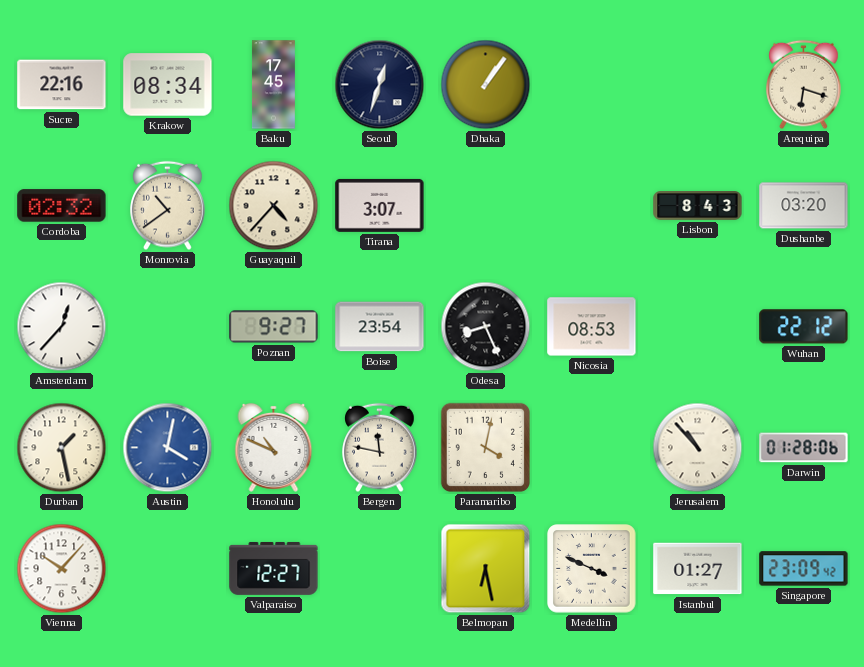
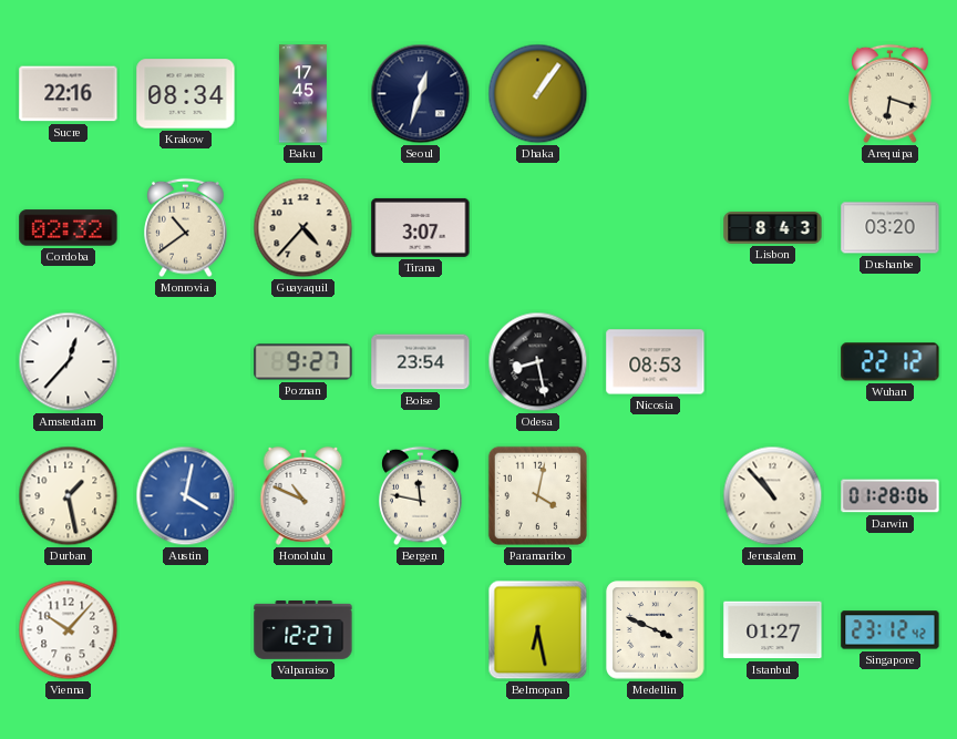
Odesa: 8:26 -> 8:28 (538, 362)
Singapore: 23:09 -> 23:12 (891, 630)
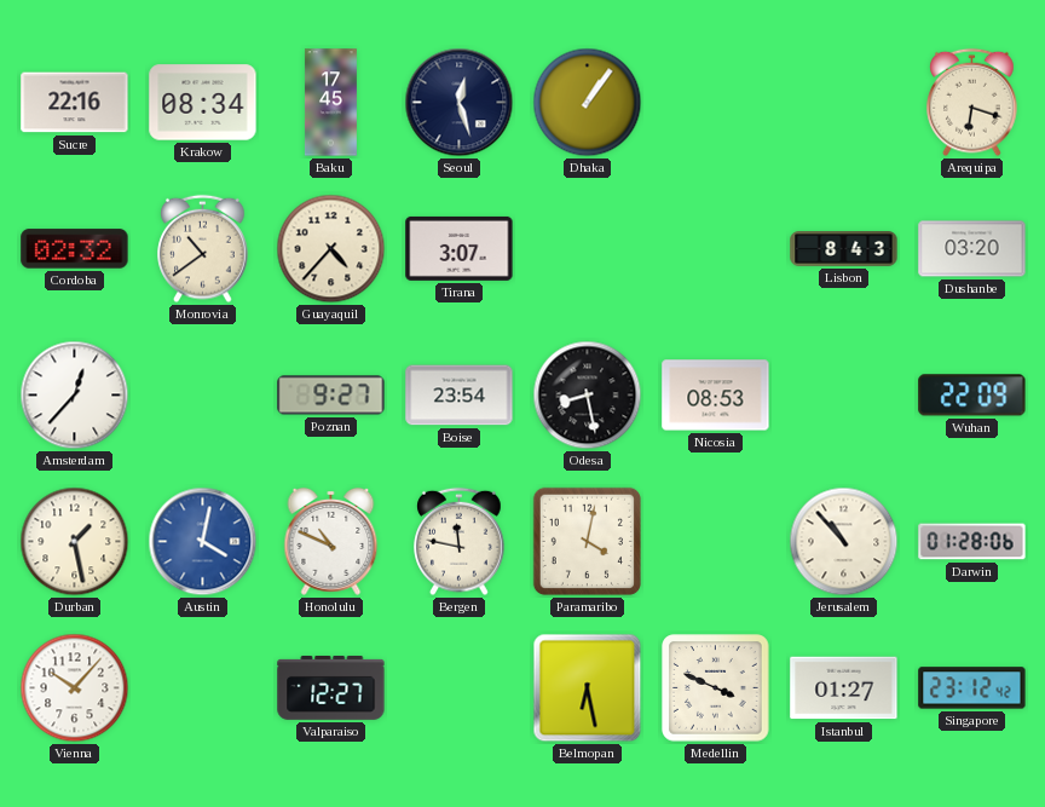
Seoul: 12:33 -> 12:27 (460, 103)
Wuhan: 22:12 -> 22:09 (972, 396)
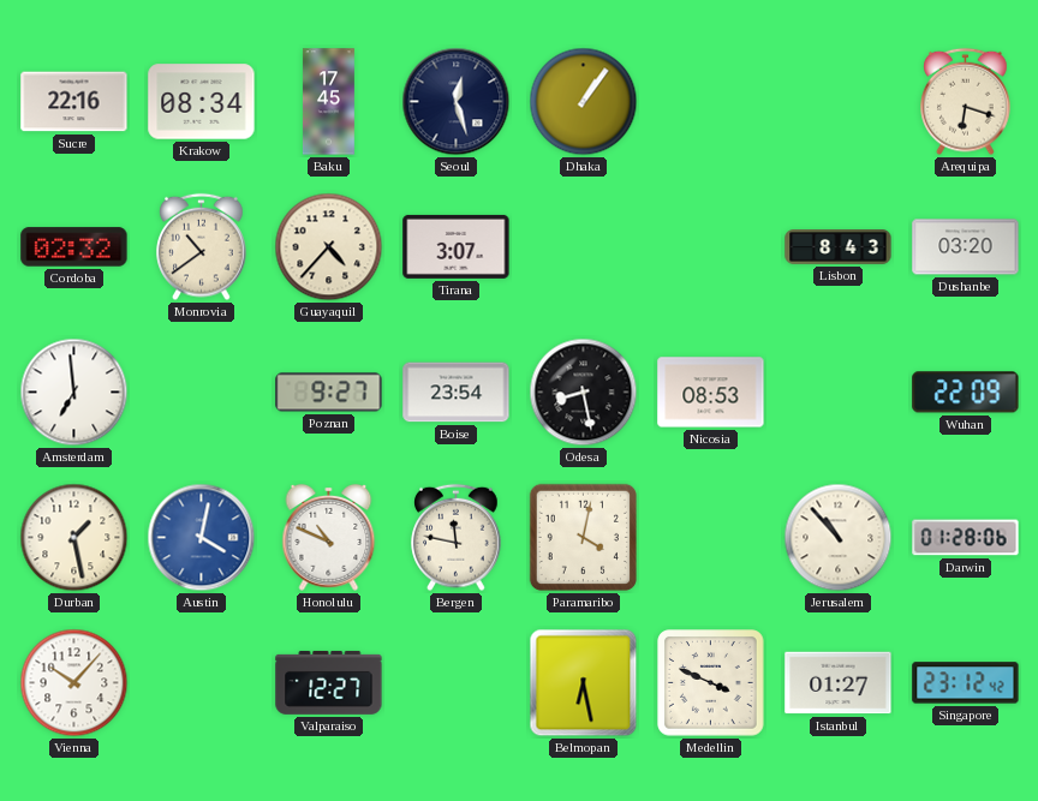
Amsterdam: 12:37 -> 6:59 (74, 393)
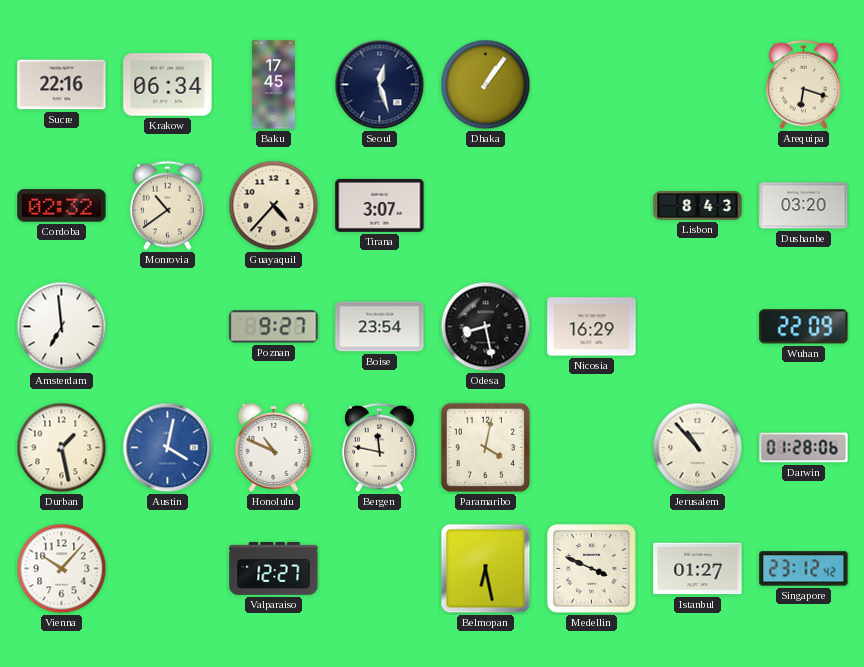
Krakow: 08:34 -> 06:34 (168, 85)
Nicosia: 08:53 -> 16:29 (592, 327)
